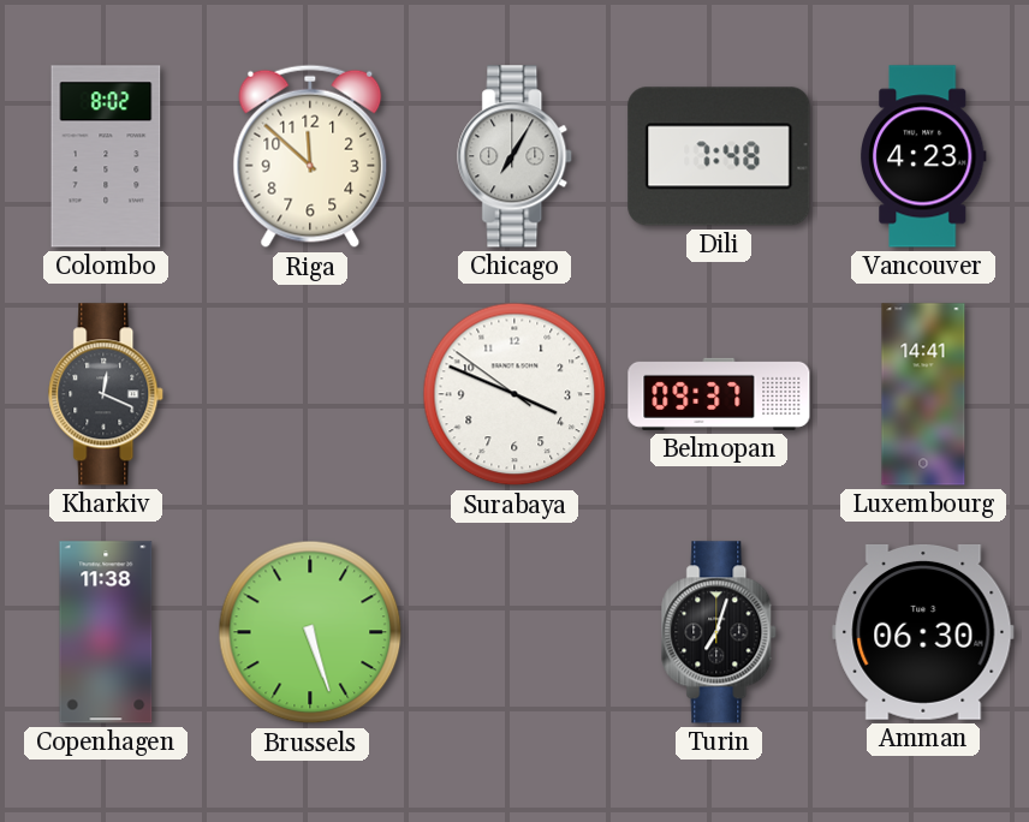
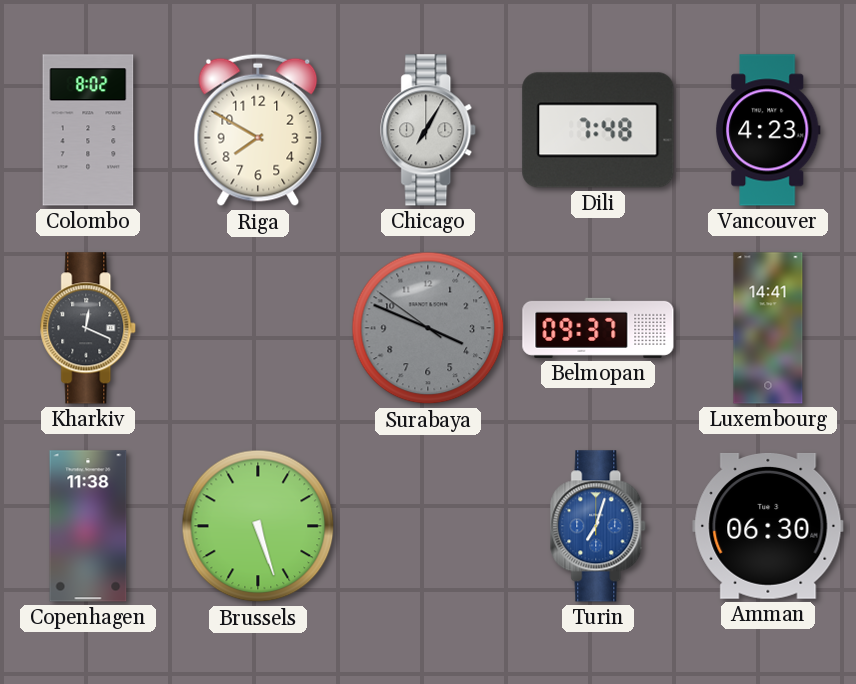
Riga: 11:52 -> 7:50 (258, 130)
Surabaya dial: white -> grey (428, 328)
Turin dial: black -> blue (599, 526)
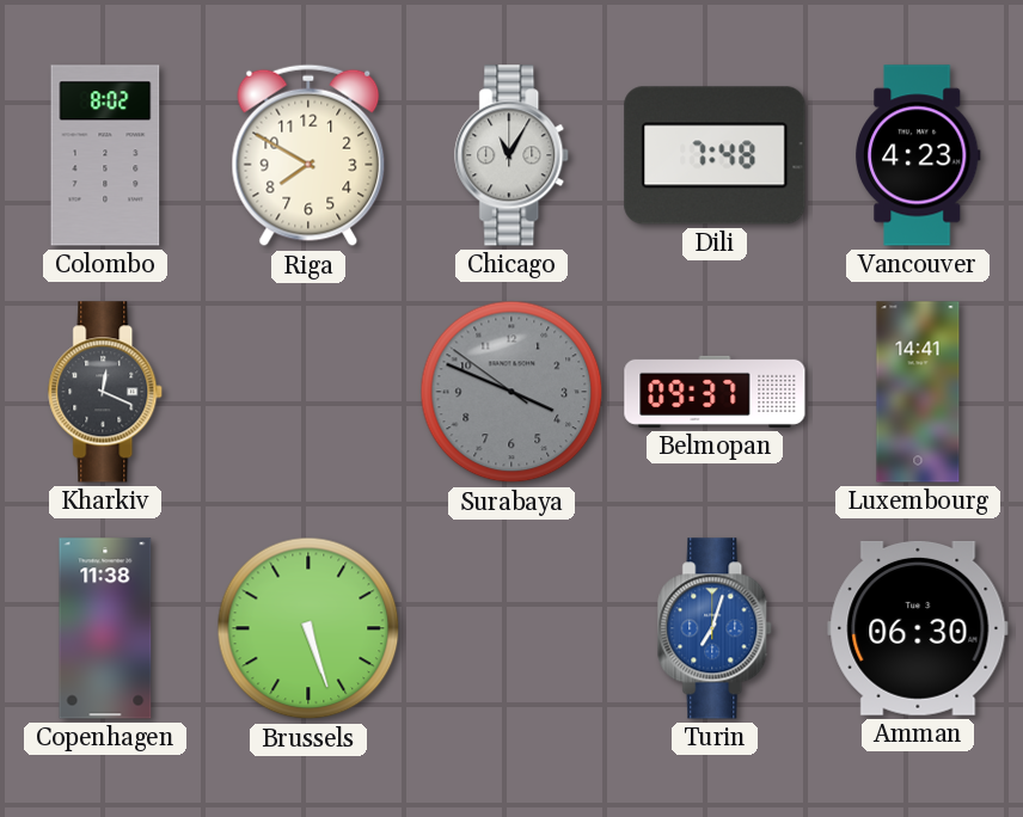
Chicago: 7:05 -> 11:05 (513, 155)
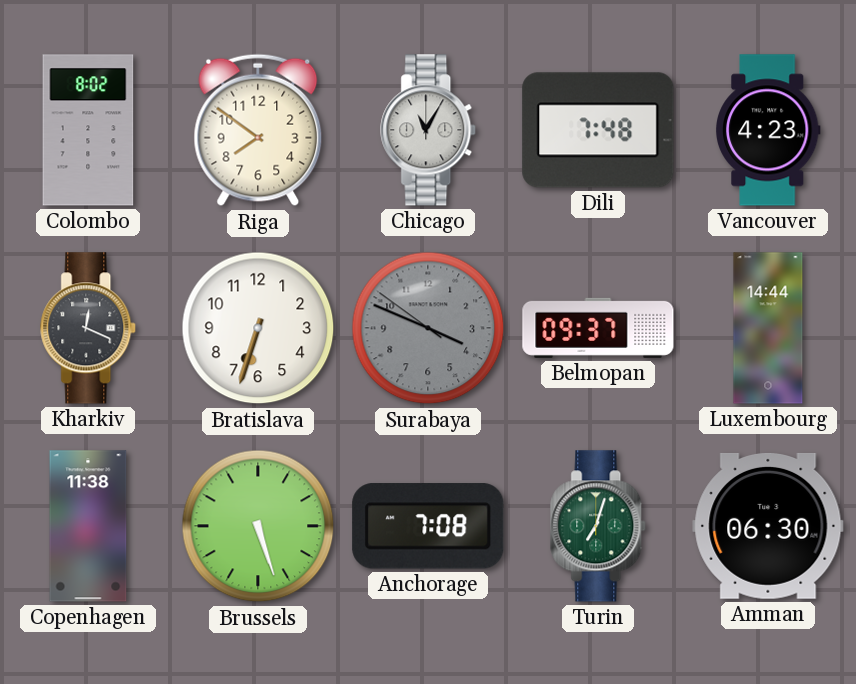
Riga: 7:50 -> 7:51 (258, 130)
Bratislava: none -> 6:33 (258, 328)
Luxembourg: 14:41 -> 14:44 (768, 328)
Anchorage: none -> 7:08 (428, 526)
Turin dial: blue -> green (599, 526)
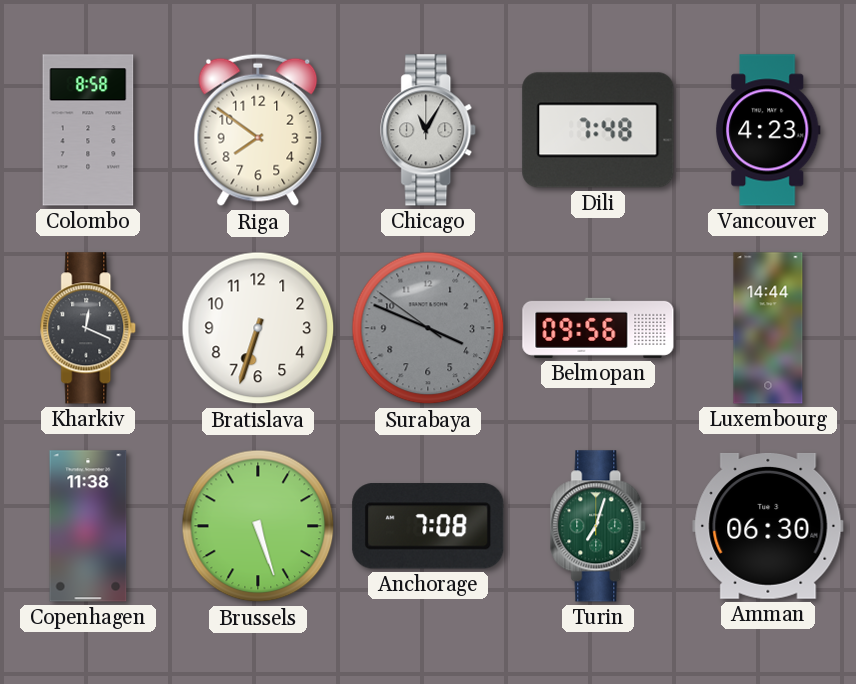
Colombo: 8:02 -> 8:58 (88, 130)
Belmopan: 09:37 -> 09:56 (598, 328)
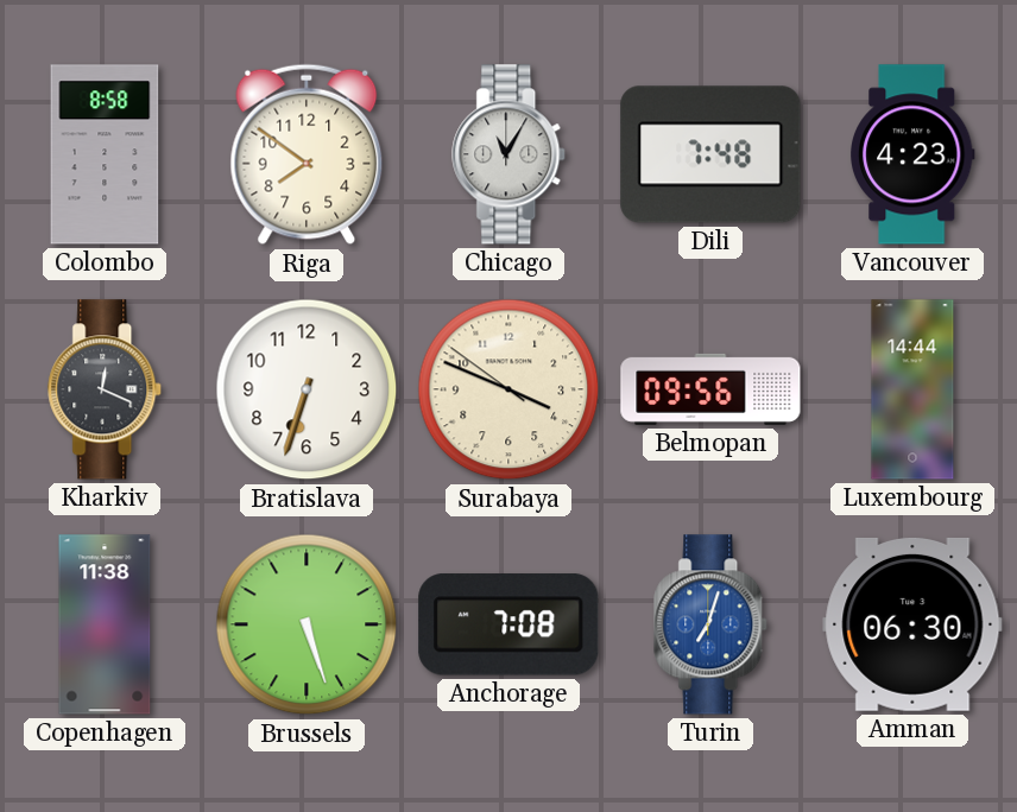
Surabaya dial: grey -> cream (508, 389)
Turin dial: green -> blue (712, 624)
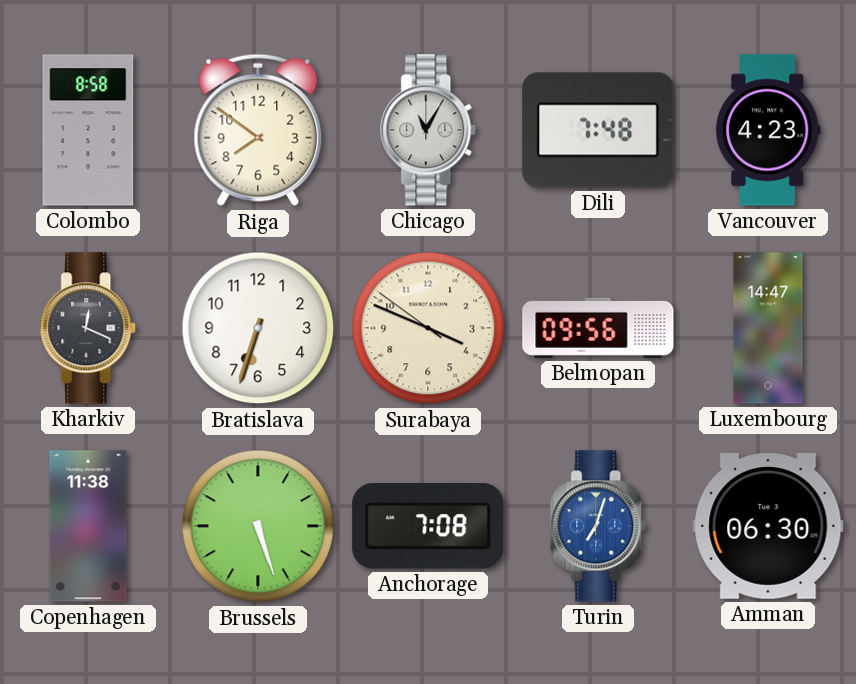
Luxembourg: 14:44 -> 14:47 (768, 328)
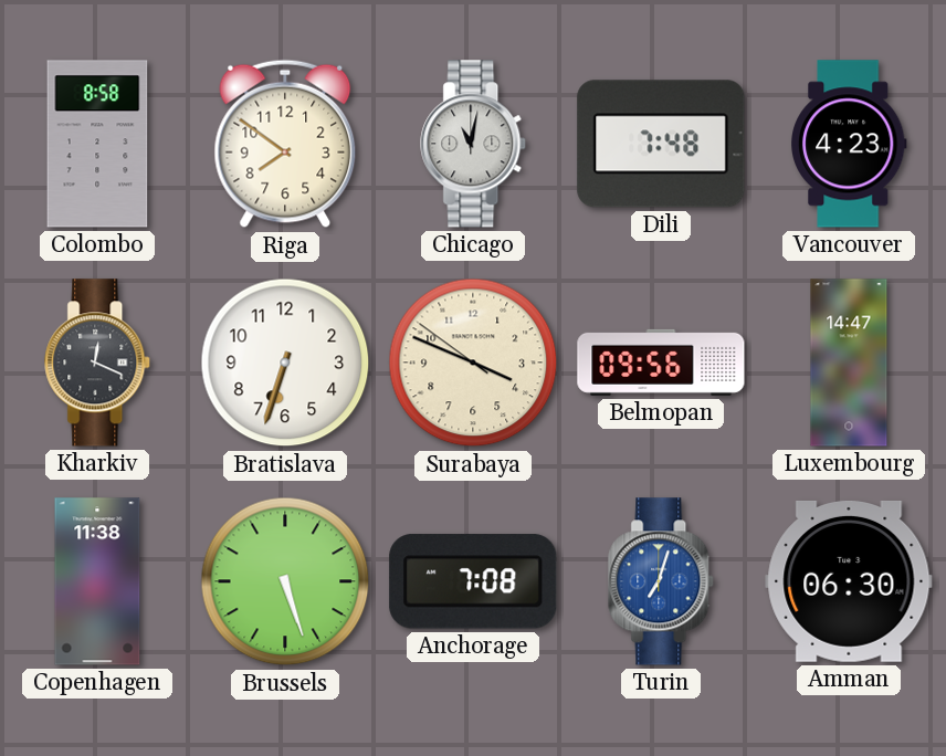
Chicago: 11:05 -> 11:02 (474, 144)
